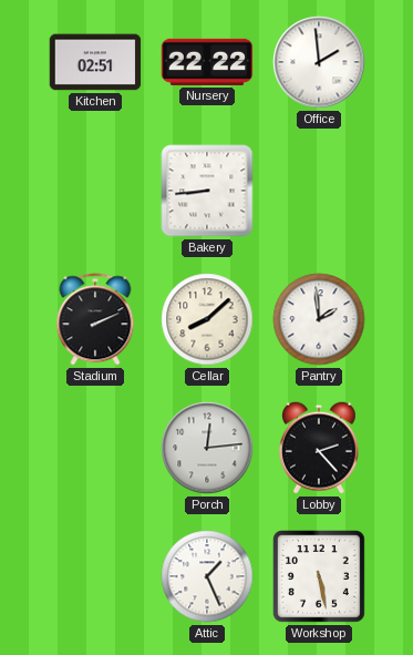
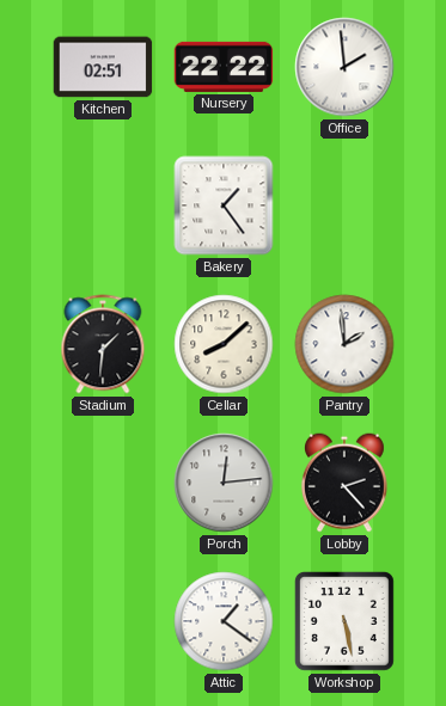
Bakery: 8:44 -> 1:24 (224, 205)
Stadium: 2:11 -> 1:31 (103, 344)
Attic: 1:26 -> 1:21 (224, 621)
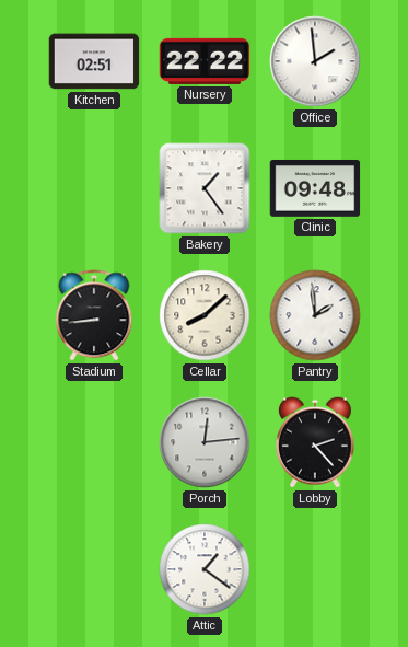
Clinic: none -> 09:48 (315, 188)
Stadium: 1:31 -> 8:44 (94, 315)
Workshop: 5:28 -> none (346, 622)
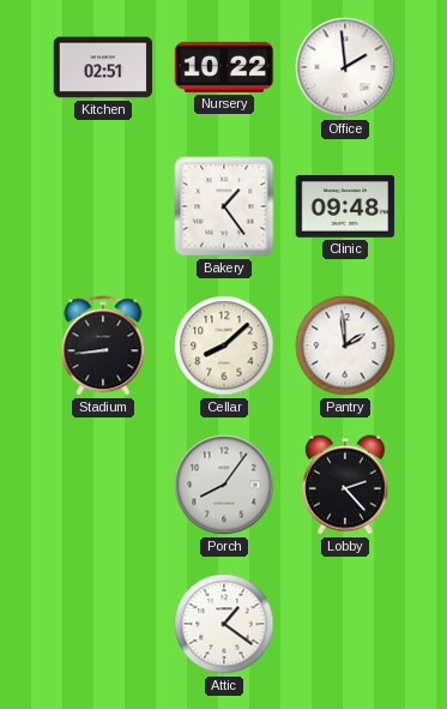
Nursery: 22:22 -> 10:22 (224, 67)
Porch: 12:14 -> 8:06 (224, 485)
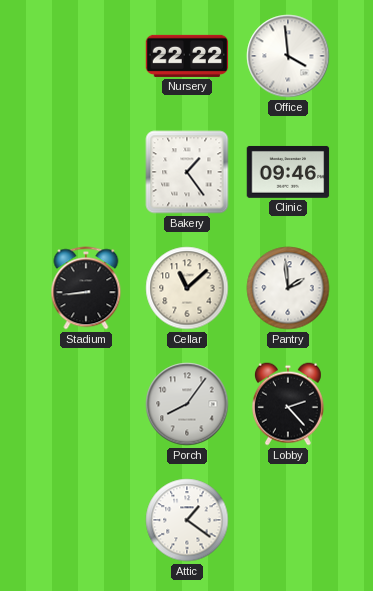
Kitchen: 02:51 -> none (103, 67)
Nursery: 10:22 -> 22:22 (187, 56)
Office: 1:59 -> 3:59 (288, 56)
Clinic: 09:48 -> 09:46 (288, 172)
Cellar: 8:08 -> 11:08 (187, 288)
